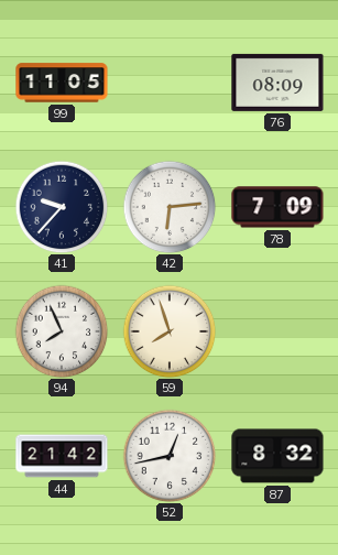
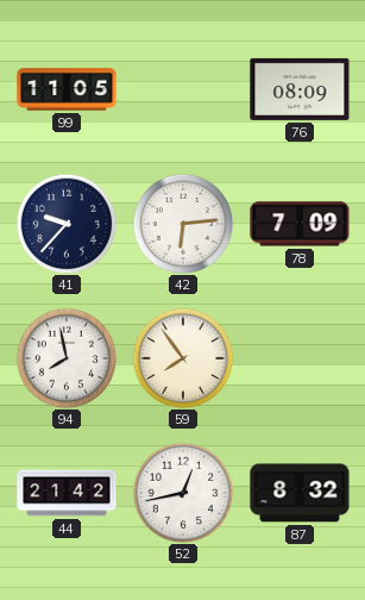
94: 7:56 -> 7:58 (67, 358)
59: 7:57 -> 7:54 (183, 358)
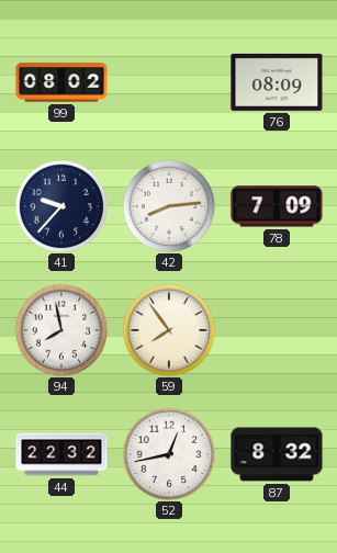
99: 11:05 -> 08:02 (61, 82)
42: 6:14 -> 8:14 (169, 206)
44: 21:42 -> 22:32 (61, 454)
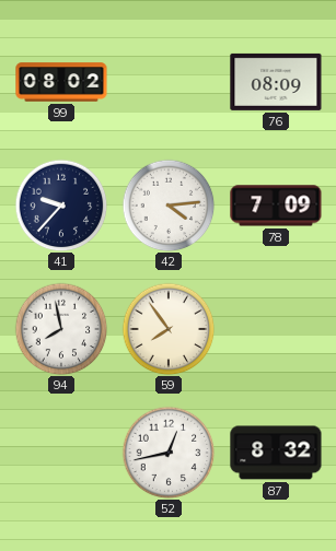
42: 8:14 -> 4:14 (169, 206)
44: 22:32 -> none (61, 454)
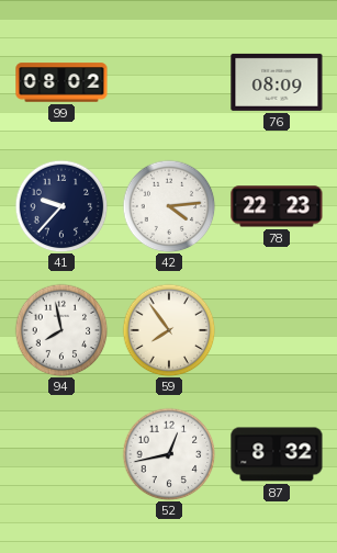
78: 7:09 -> 22:23 (277, 206)
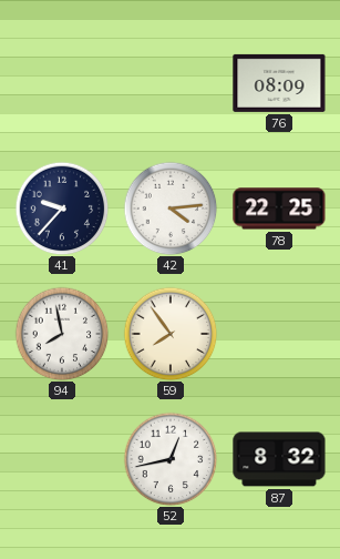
99: 08:02 -> none (61, 82)
78: 22:23 -> 22:25 (279, 209)
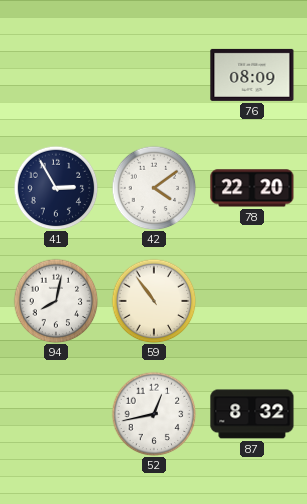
41: 9:37 -> 2:55 (56, 188)
42: 4:14 -> 4:09 (154, 188)
78: 22:25 -> 22:20 (252, 188)
94: 7:58 -> 8:02 (56, 301)
59: 7:54 -> 10:54 (154, 301)
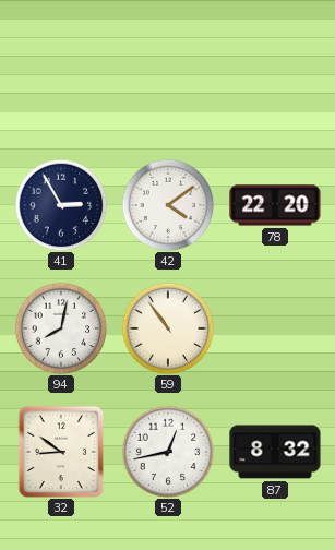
76: 08:09 -> none (252, 75)
32: none -> 8:51 (61, 452)
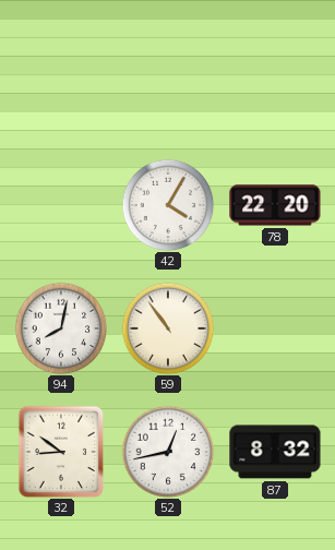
41: 2:55 -> none (61, 205)
42: 4:09 -> 4:05 (168, 205)
